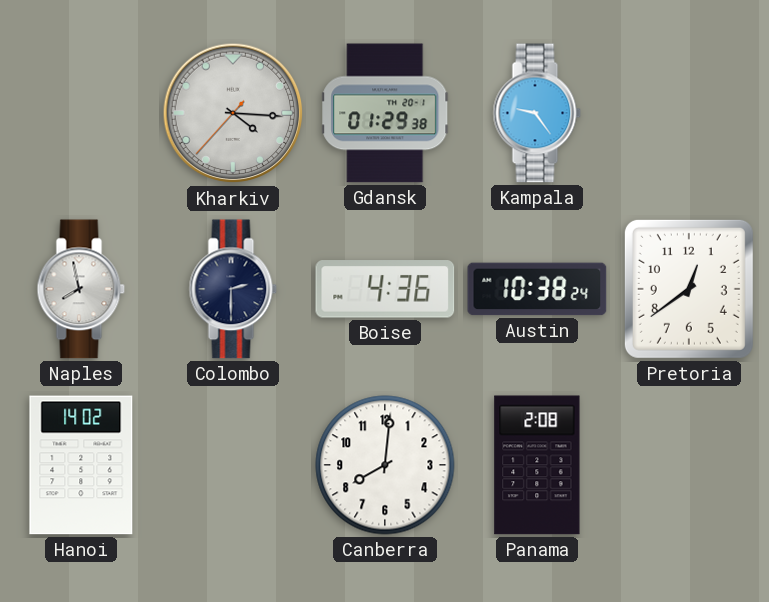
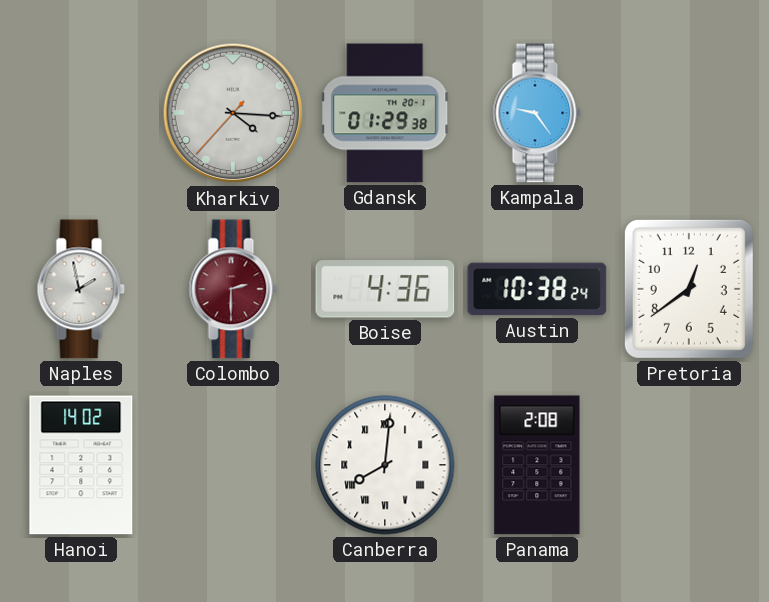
Naples: 7:58 -> 1:58 (81, 289)
Colombo dial: navy -> burgundy (233, 289)
Canberra numerals: Arabic -> Roman (385, 465)
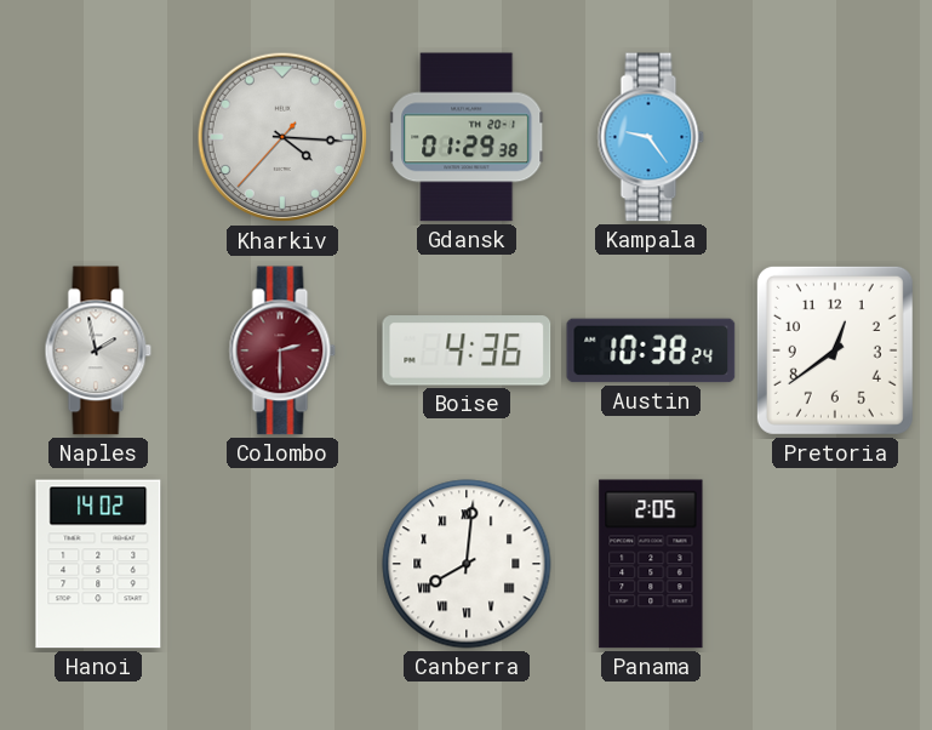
Panama: 2:08 -> 2:05 (651, 564)
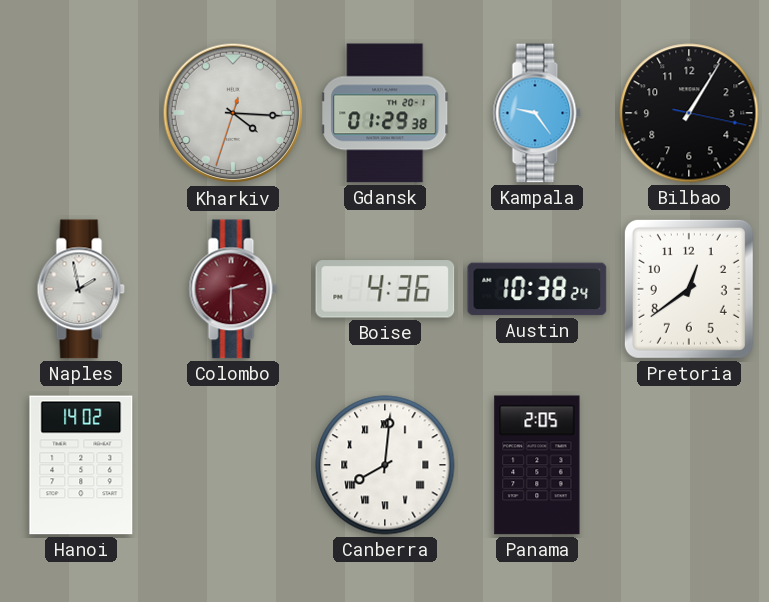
Kharkiv: 4:15:37 -> 4:15:33 (233, 113)
Bilbao: none -> 1:05 (689, 113)
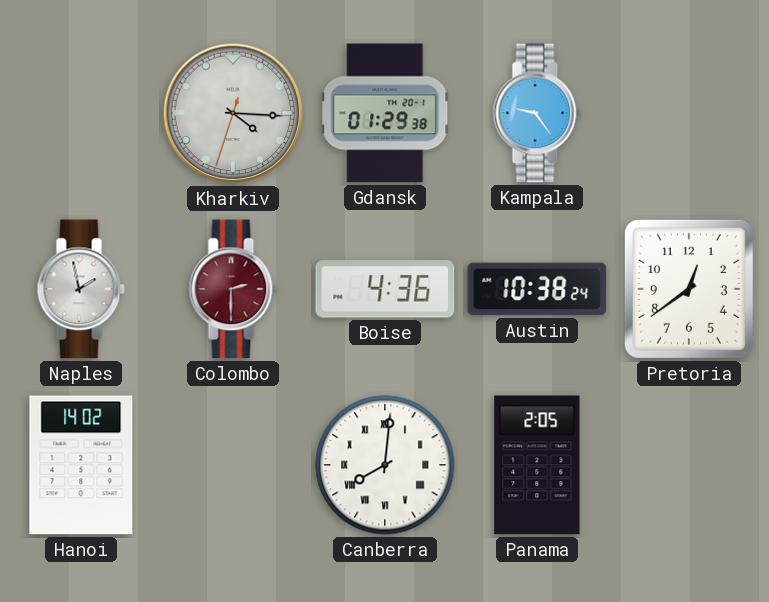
Bilbao: 1:05 -> none (689, 113)
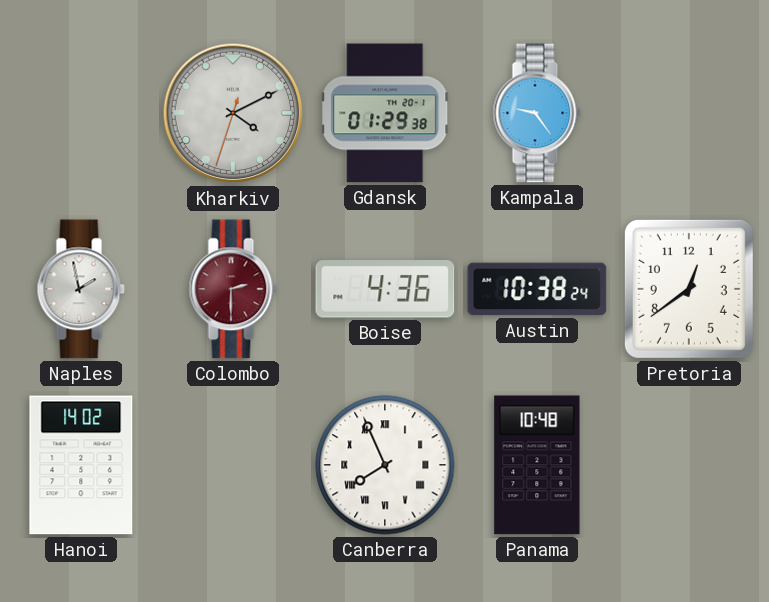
Kharkiv: 4:15 -> 4:10 (233, 113)
Canberra: 8:01 -> 7:56 (385, 465)
Panama: 2:05 -> 10:48 (537, 465)
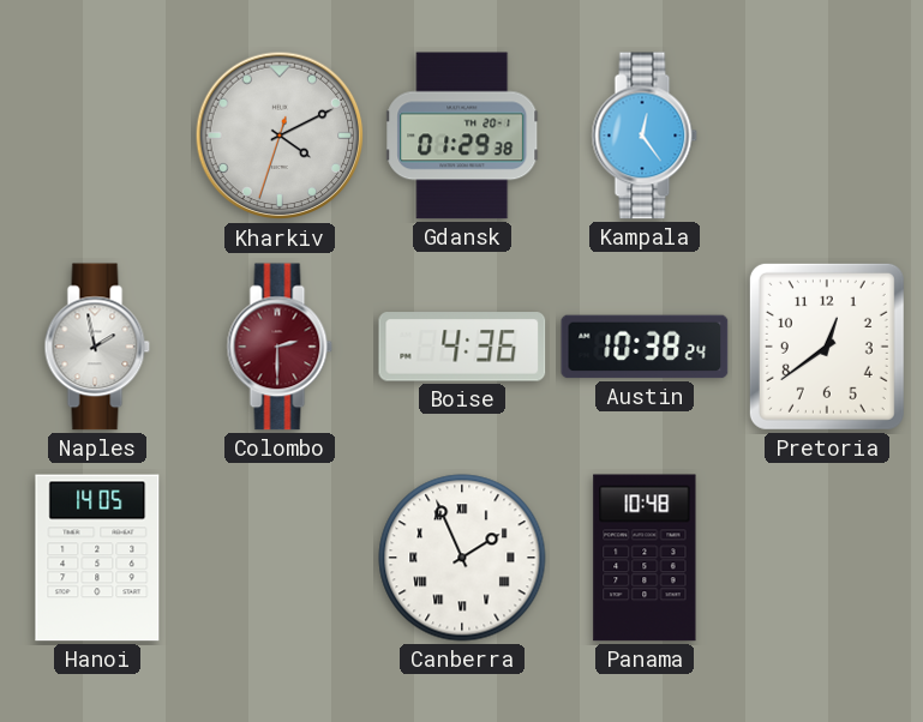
Kampala: 9:24 -> 12:24 (645, 136)
Hanoi: 14:02 -> 14:05 (97, 558)
Canberra: 7:56 -> 1:56 (462, 558)
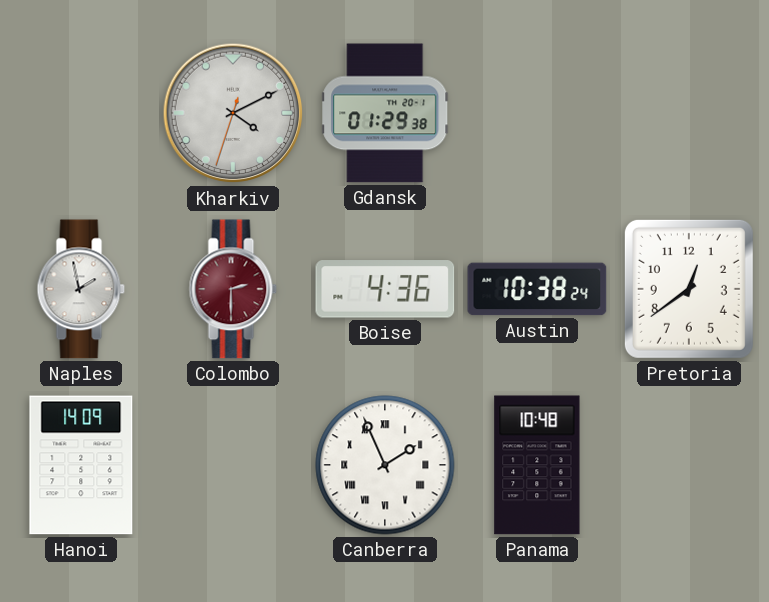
Kampala: 12:24 -> none (645, 136)
Hanoi: 14:05 -> 14:09 (81, 465)
